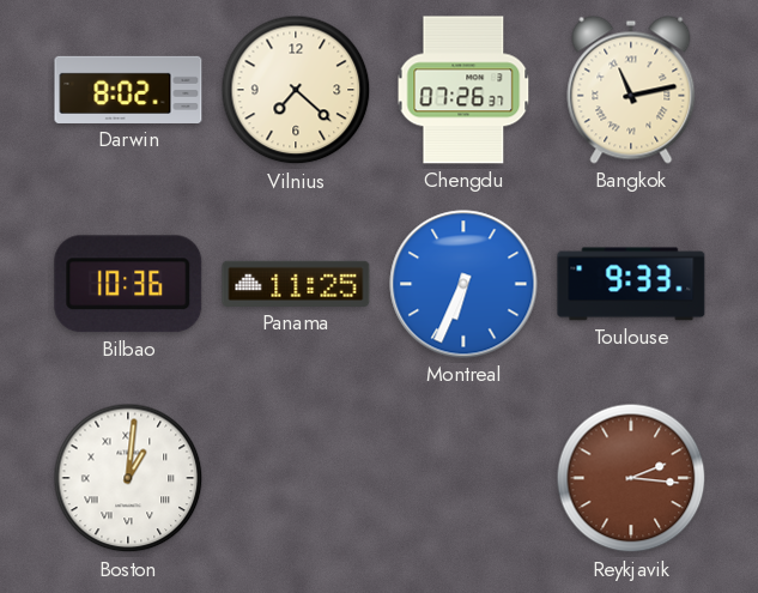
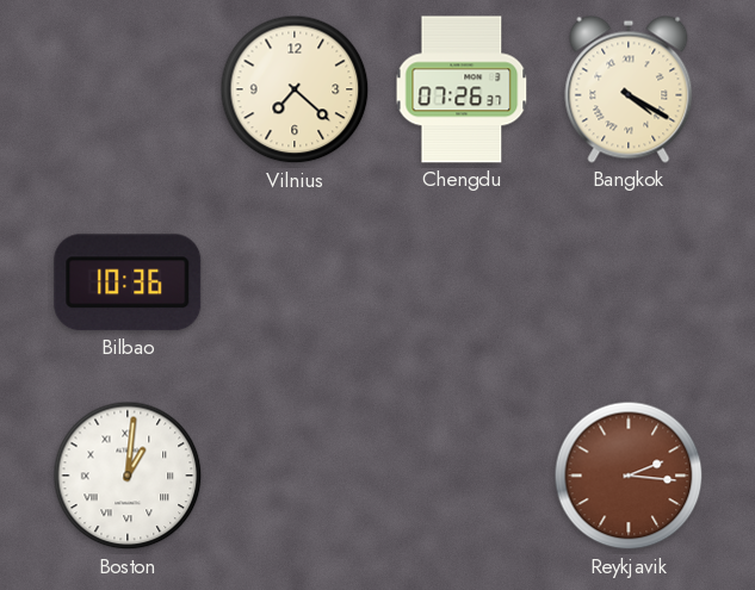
Darwin: 8:02 -> none (128, 90)
Bangkok: 11:13 -> 4:20 (629, 89)
Panama: 11:25 -> none (296, 284)
Montreal: 6:34 -> none (463, 284)
Toulouse: 9:33 -> none (631, 284)
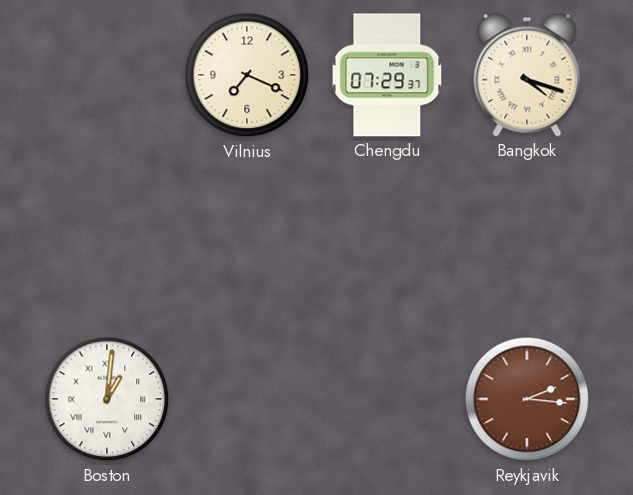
Vilnius: 7:22 -> 7:19 (247, 75)
Chengdu: 07:26 -> 07:29 (387, 75)
Bangkok: 4:20 -> 4:18 (527, 75)
Bilbao: 10:36 -> none (128, 282)
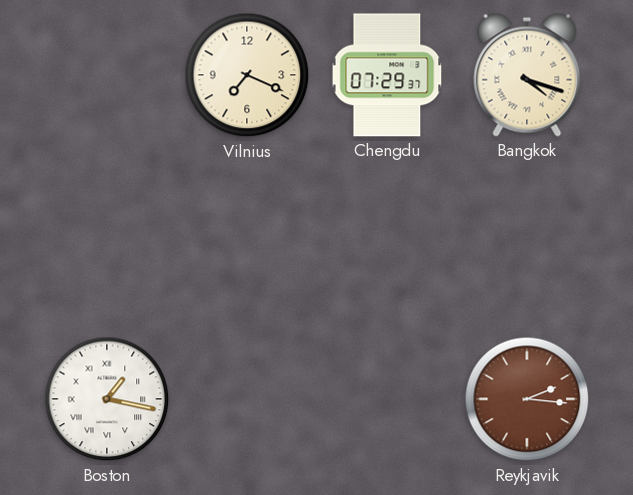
Boston: 1:01 -> 1:17 (107, 399)
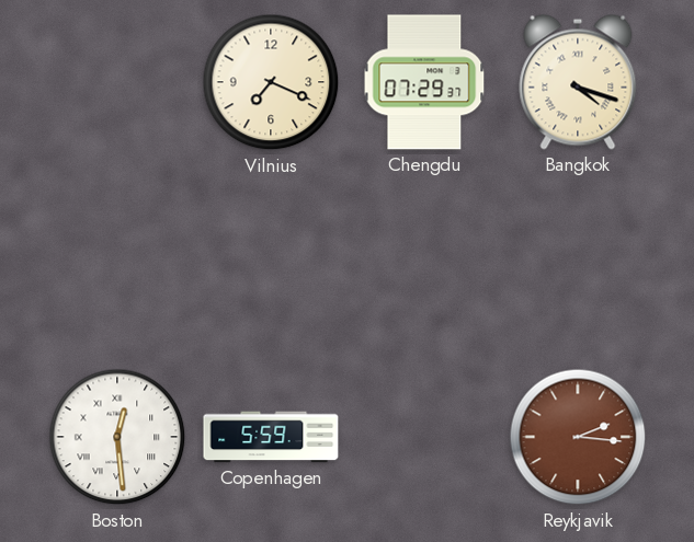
Boston: 1:17 -> 12:29 (117, 437)
Copenhagen: none -> 5:59 (271, 437)
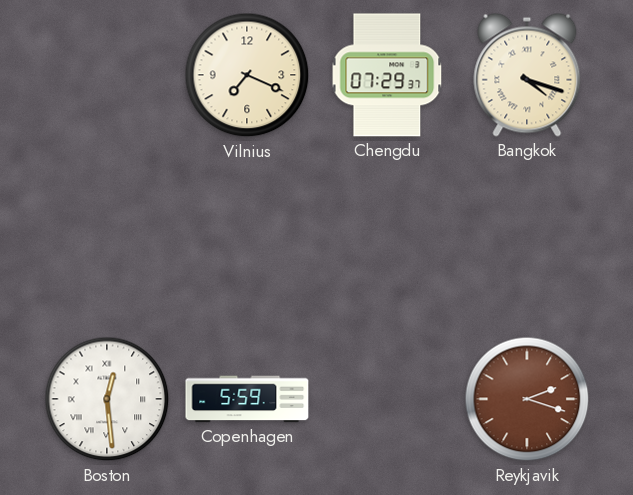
Reykjavik: 2:16 -> 2:18 (527, 399)
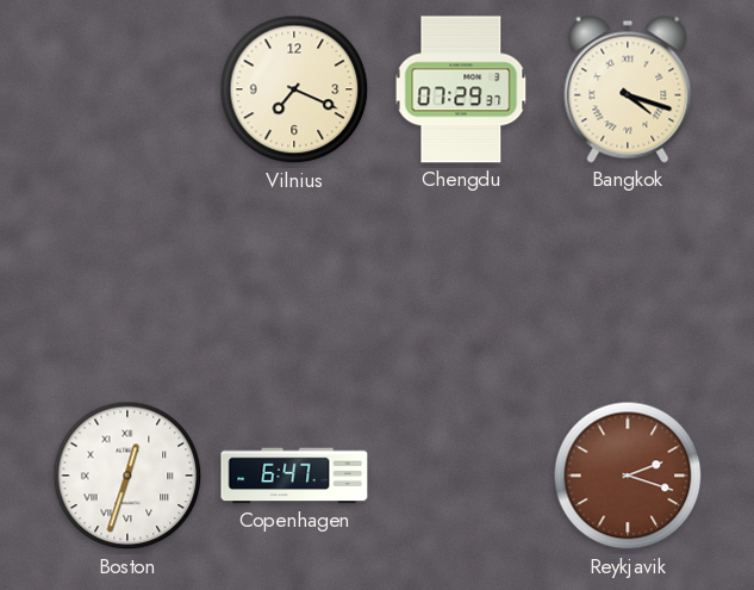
Boston: 12:29 -> 12:33 (127, 476)
Copenhagen: 5:59 -> 6:47 (294, 476)
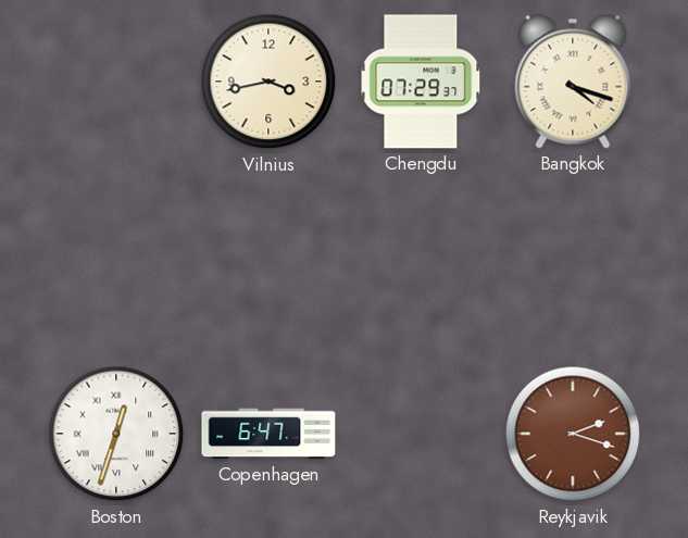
Vilnius: 7:19 -> 3:43 (268, 82)
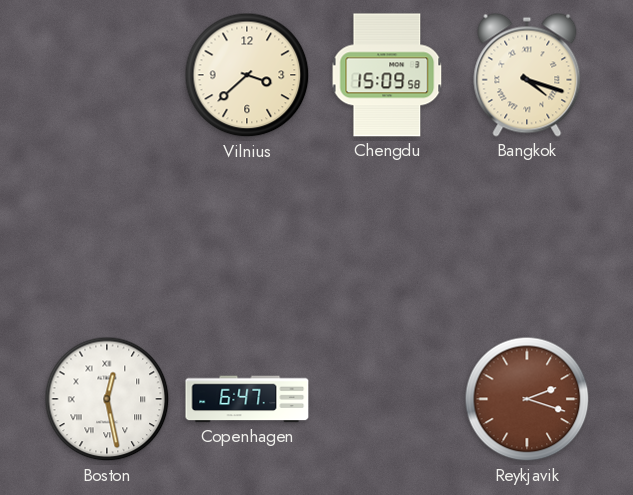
Vilnius: 3:43 -> 3:38 (247, 75)
Chengdu: 07:29 -> 15:09 (387, 75)
Boston: 12:33 -> 12:28 (107, 399)
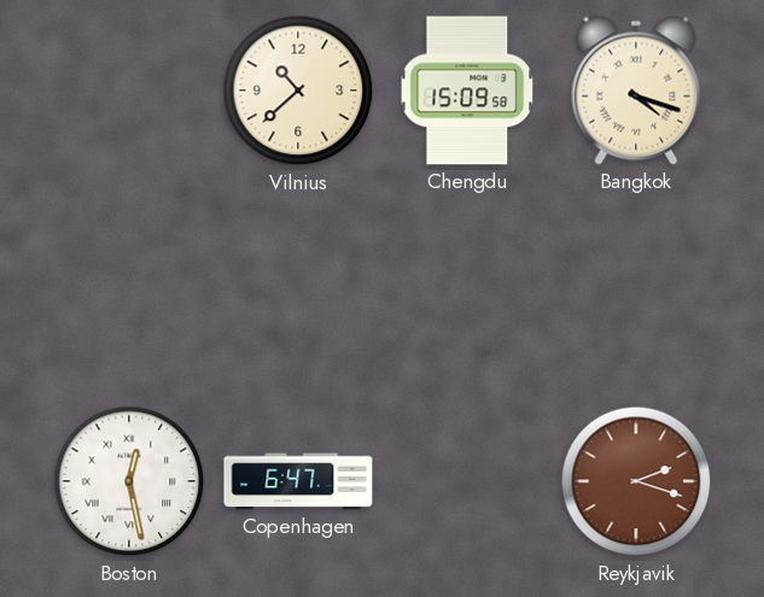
Vilnius: 3:38 -> 10:38 (298, 90)
